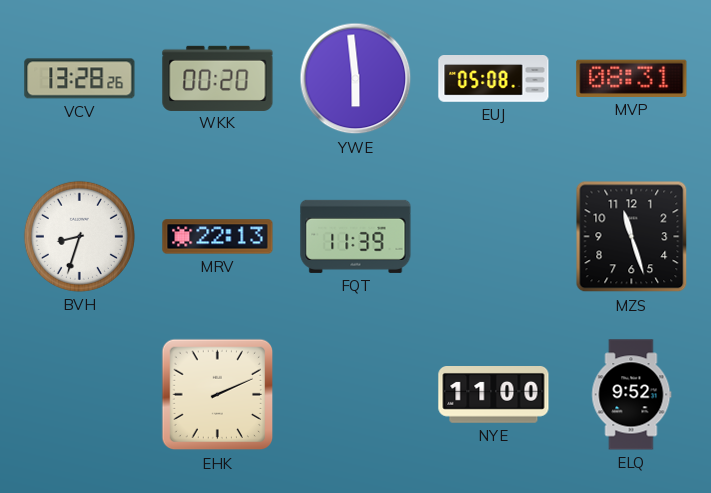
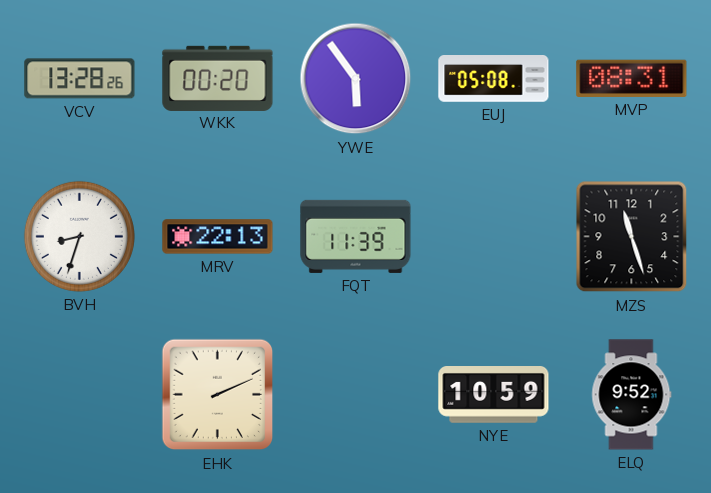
YWE: 5:59 -> 5:54 (356, 79)
NYE: 11:00 -> 10:59 (494, 395)
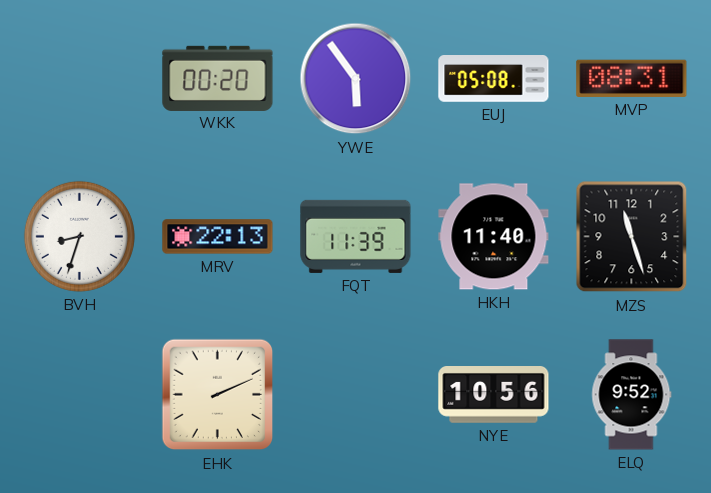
VCV: 13:28 -> none (80, 79)
HKH: none -> 11:40 (494, 237)
NYE: 10:59 -> 10:56 (494, 395)
